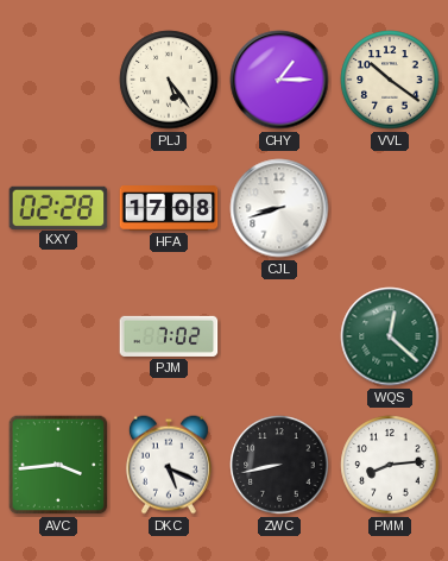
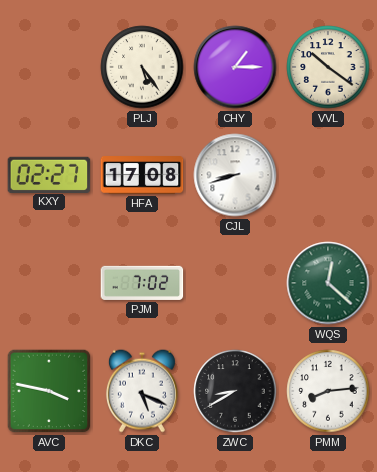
KXY: 02:28 -> 02:27 (49, 174)
AVC: 3:44 -> 3:47 (49, 391)
ZWC: 8:43 -> 8:40 (235, 391)
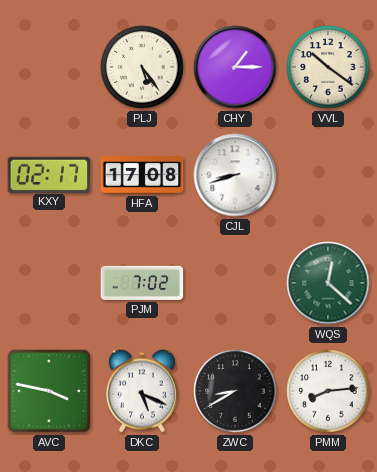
KXY: 02:27 -> 02:17 (49, 174)
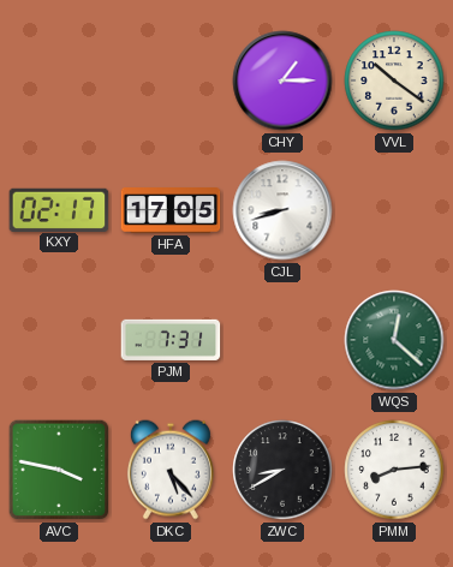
PLJ: 5:24 -> none (142, 67)
HFA: 17:08 -> 17:05 (171, 210)
PJM: 7:02 -> 7:31 (171, 340)
DKC: 5:19 -> 5:23 (171, 470)
